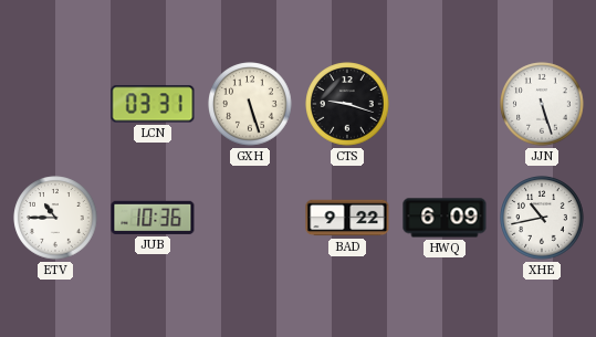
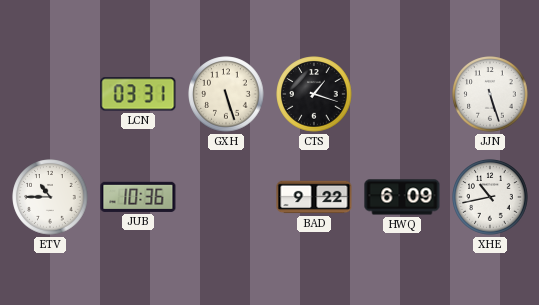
CTS: 9:18 -> 1:18 (314, 94)
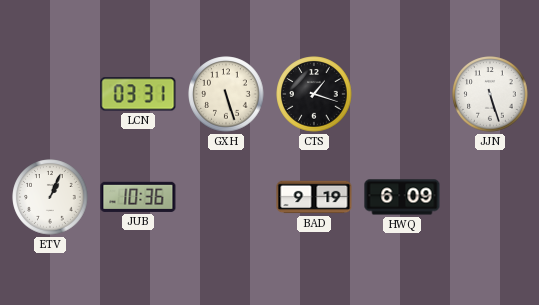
ETV: 10:45 -> 1:04 (50, 197)
BAD: 9:22 -> 9:19 (314, 197)
XHE: 10:43 -> none (490, 197)
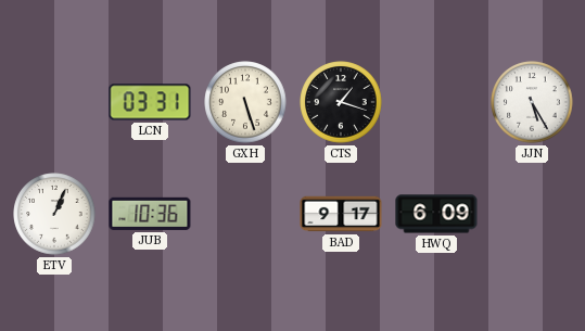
JJN: 5:27 -> 5:25 (532, 102)
BAD: 9:19 -> 9:17 (341, 214)
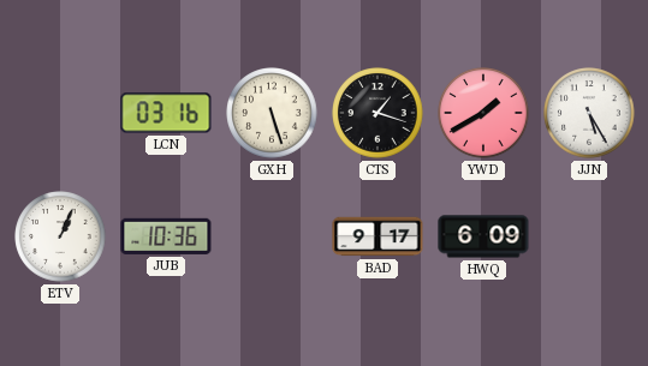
LCN: 03:31 -> 03:16 (166, 113)
YWD: none -> 1:40 (483, 113)
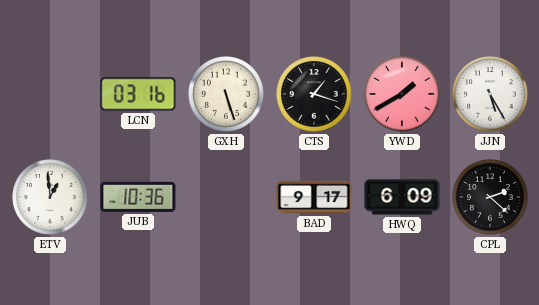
ETV: 1:04 -> 12:59 (50, 197)
CPL: none -> 2:22 (490, 197)
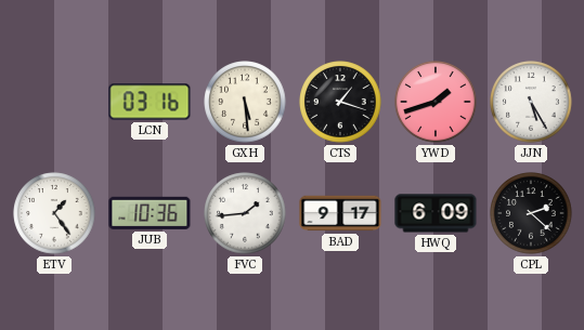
GXH: 5:27 -> 5:29 (245, 102)
YWD: 1:40 -> 1:42 (436, 102)
ETV: 12:59 -> 1:24 (54, 213)
FVC: none -> 1:44 (245, 213)
